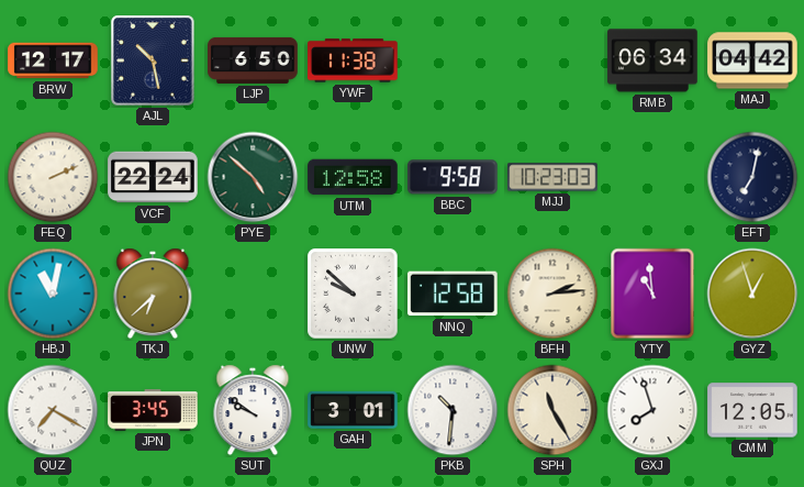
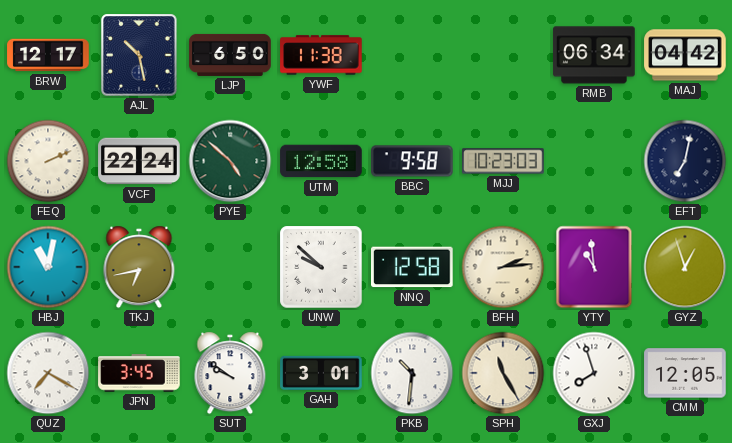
TKJ: 6:38 -> 6:43 (139, 267)
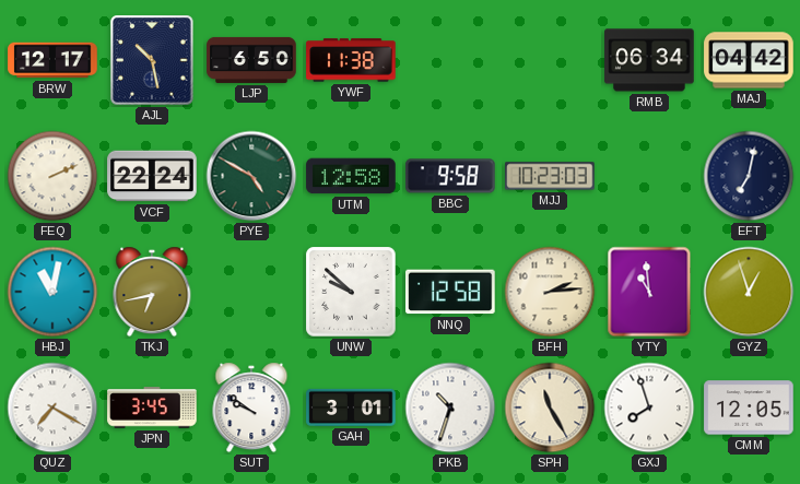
PYE: 4:52 -> 4:50 (251, 176)
PKB: 10:31 -> 10:33 (450, 408)
